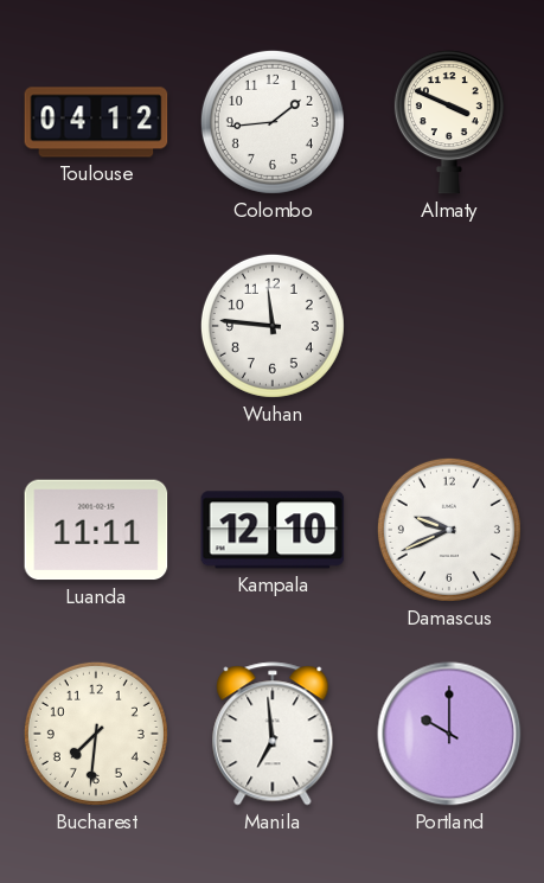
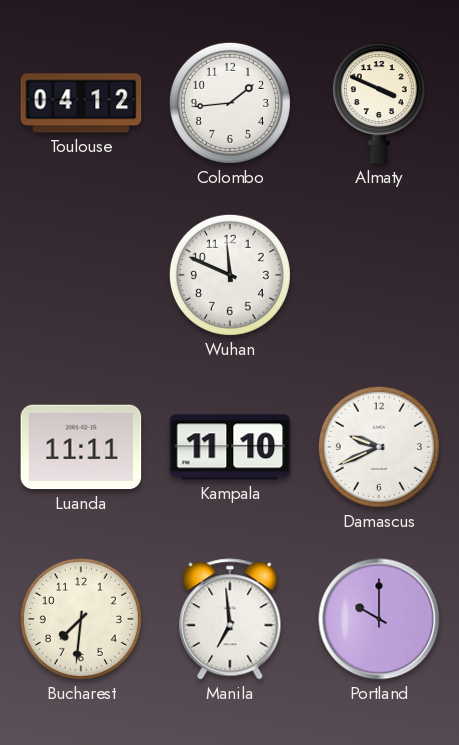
Wuhan: 11:46 -> 11:49 (230, 275)
Kampala: 12:10 -> 11:10 (230, 447)
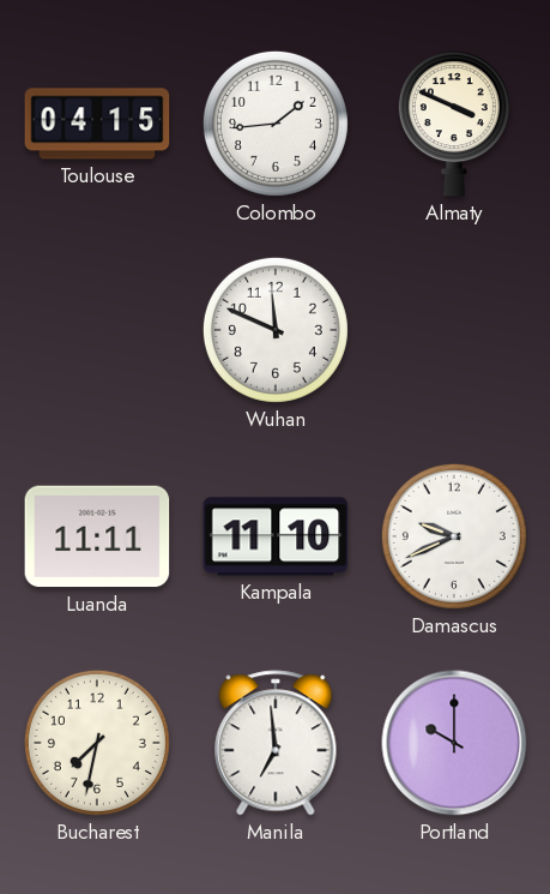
Toulouse: 04:12 -> 04:15 (97, 124)
Bucharest: 7:31 -> 7:32 (97, 743)
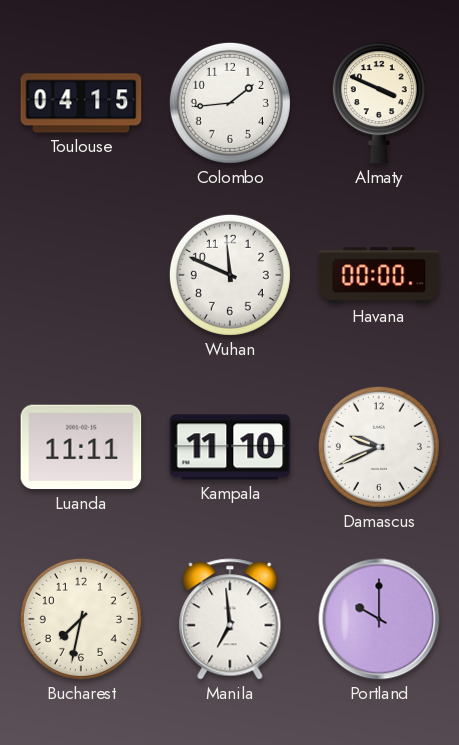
Havana: none -> 00:00 (379, 275)
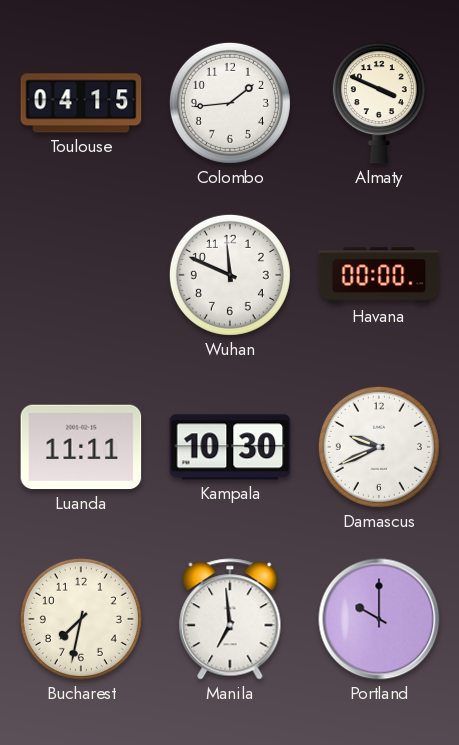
Kampala: 11:10 -> 10:30 (230, 447)
